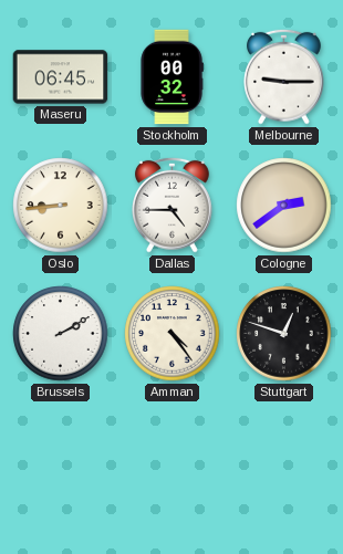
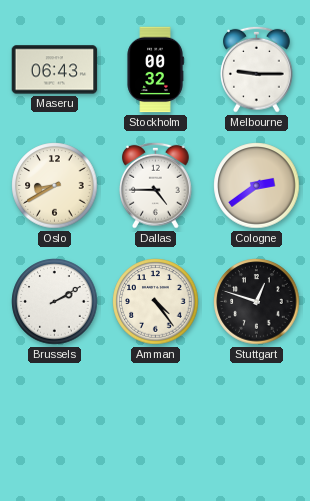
Maseru: 06:45 -> 06:43 (55, 70)
Oslo: 8:44 -> 8:40 (55, 186)
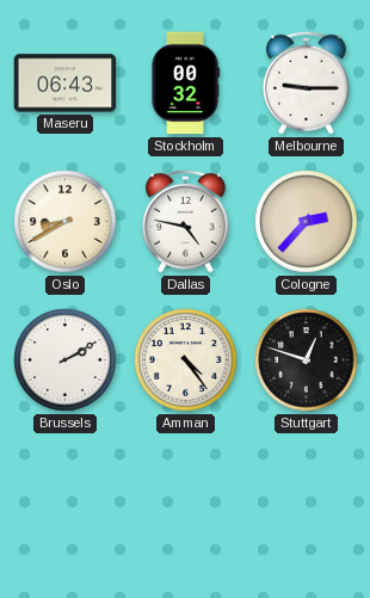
Dallas: 4:45 -> 4:47 (186, 221)
Cologne: 2:39 -> 2:37 (307, 222)
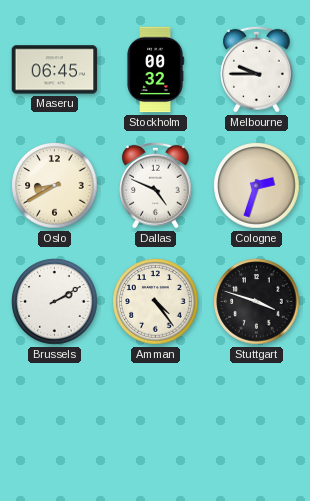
Maseru: 06:43 -> 06:45 (55, 70)
Melbourne: 9:15 -> 9:45 (257, 69)
Dallas: 4:47 -> 4:49 (156, 185)
Cologne: 2:37 -> 2:33 (257, 186)
Stuttgart: 12:48 -> 3:48 (257, 302)
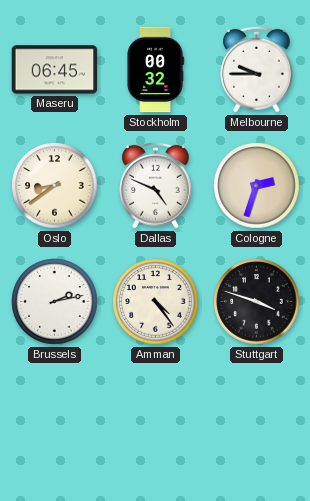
Oslo: 8:40 -> 8:39 (55, 186)
Brussels: 2:10 -> 2:13 (55, 302)
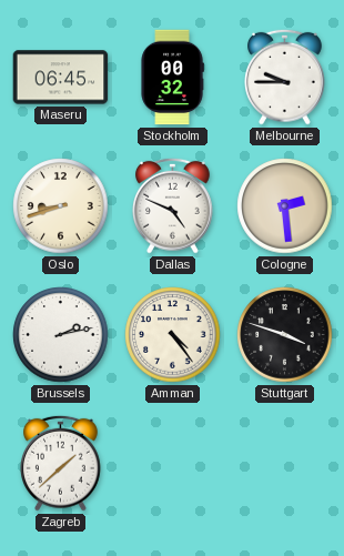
Oslo: 8:39 -> 8:42 (61, 206)
Cologne: 2:33 -> 2:29 (285, 206)
Zagreb: none -> 1:38 (61, 463)
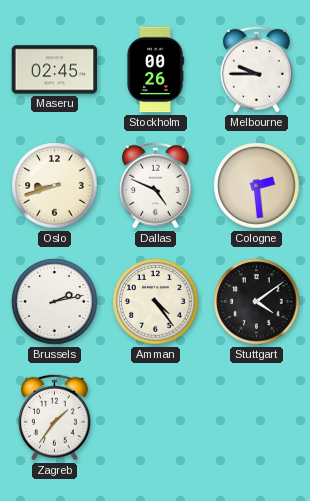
Maseru: 06:45 -> 02:45 (55, 70)
Stockholm: 00:32 -> 00:26 (155, 70)
Stuttgart: 3:48 -> 4:09 (257, 302)
Zagreb: 1:38 -> 1:36 (55, 417)
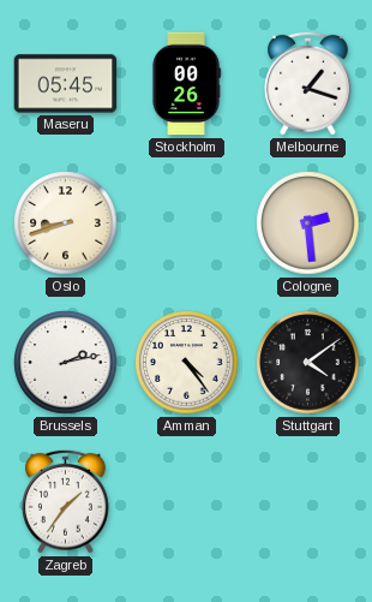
Maseru: 02:45 -> 05:45 (66, 84)
Melbourne: 9:45 -> 1:18 (308, 83)
Dallas: 4:49 -> none (156, 185)
